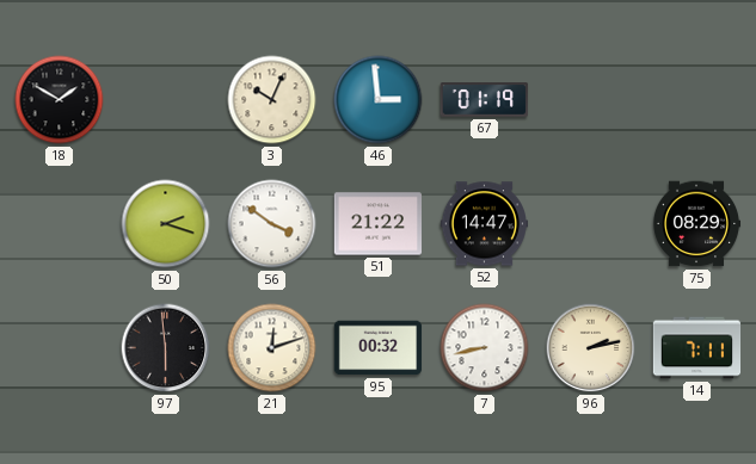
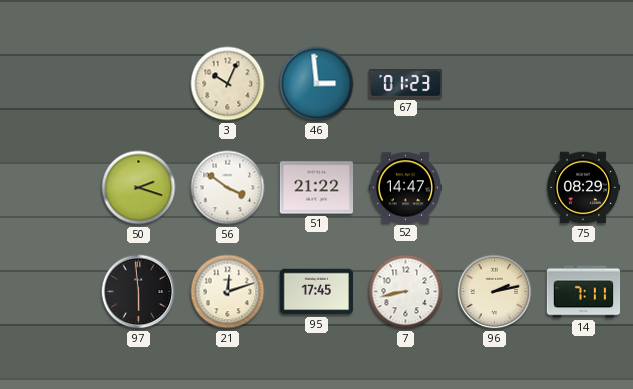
18: 1:50 -> none (60, 100)
67: 01:19 -> 01:23 (406, 84)
95: 00:32 -> 17:45 (317, 292)
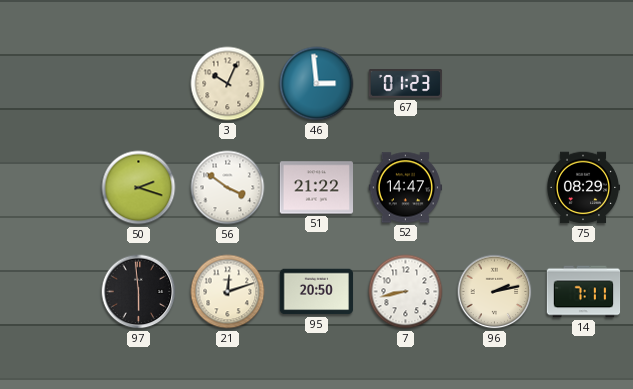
95: 17:45 -> 20:50 (317, 292)
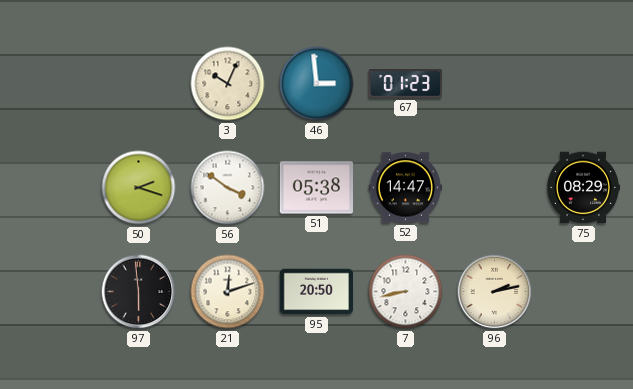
51: 21:22 -> 05:38 (317, 188)
14: 7:11 -> none (584, 292)
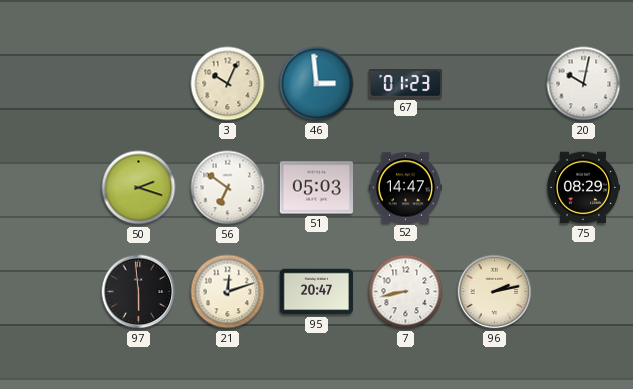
20: none -> 10:02 (584, 84)
56: 3:51 -> 6:51 (228, 188)
51: 05:38 -> 05:03 (317, 188)
95: 20:50 -> 20:47 (317, 292)
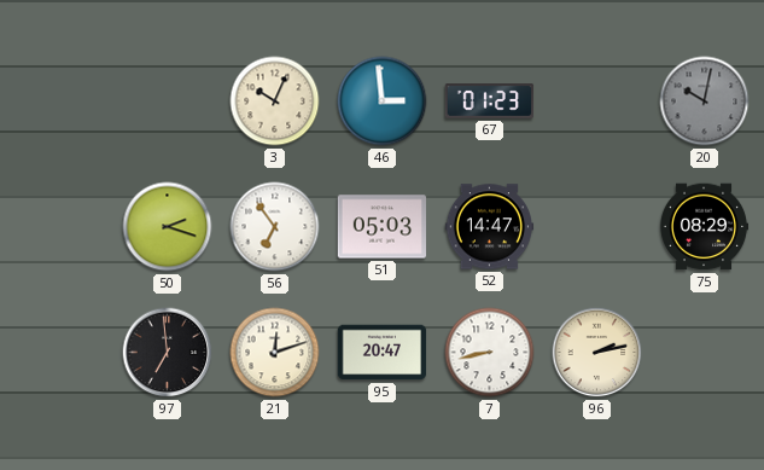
20 dial: white -> grey (705, 101)
56: 6:51 -> 6:54 (275, 227)
97: 5:59 -> 6:59 (168, 353)
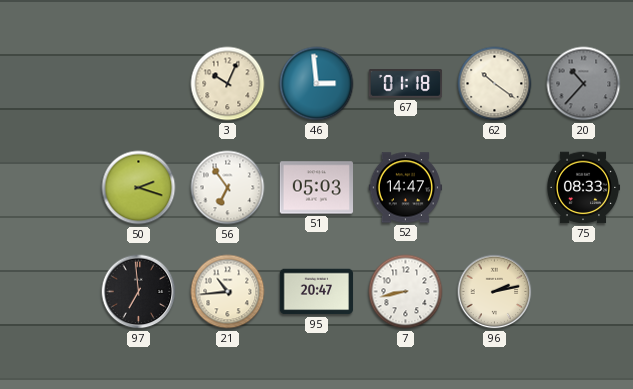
67: 01:23 -> 01:18 (406, 84)
62: none -> 10:21 (495, 84)
20: 10:02 -> 10:37 (584, 84)
75: 08:29 -> 08:33 (583, 188)
21: 12:12 -> 10:44 (228, 292)
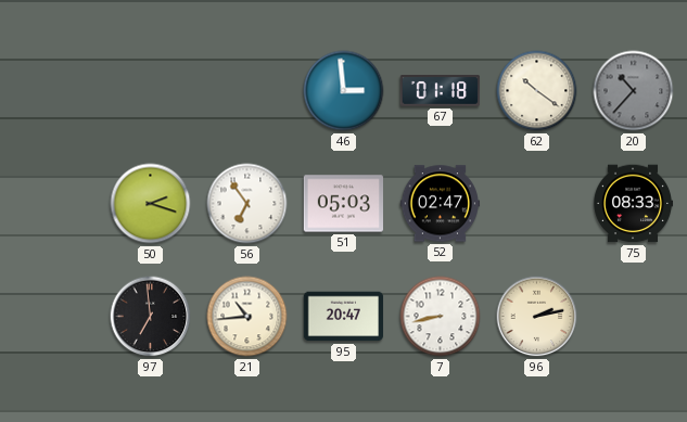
3: 10:04 -> none (228, 84)
52: 14:47 -> 02:47 (441, 204)
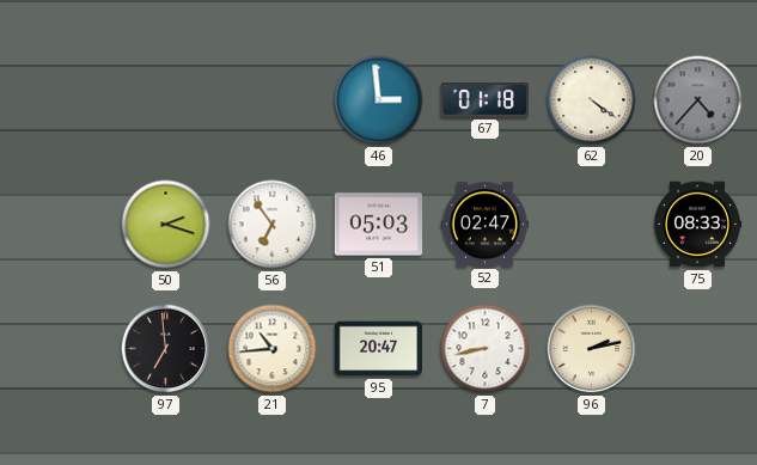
62: 10:21 -> 4:21 (592, 100)
20: 10:37 -> 4:37 (698, 100)
